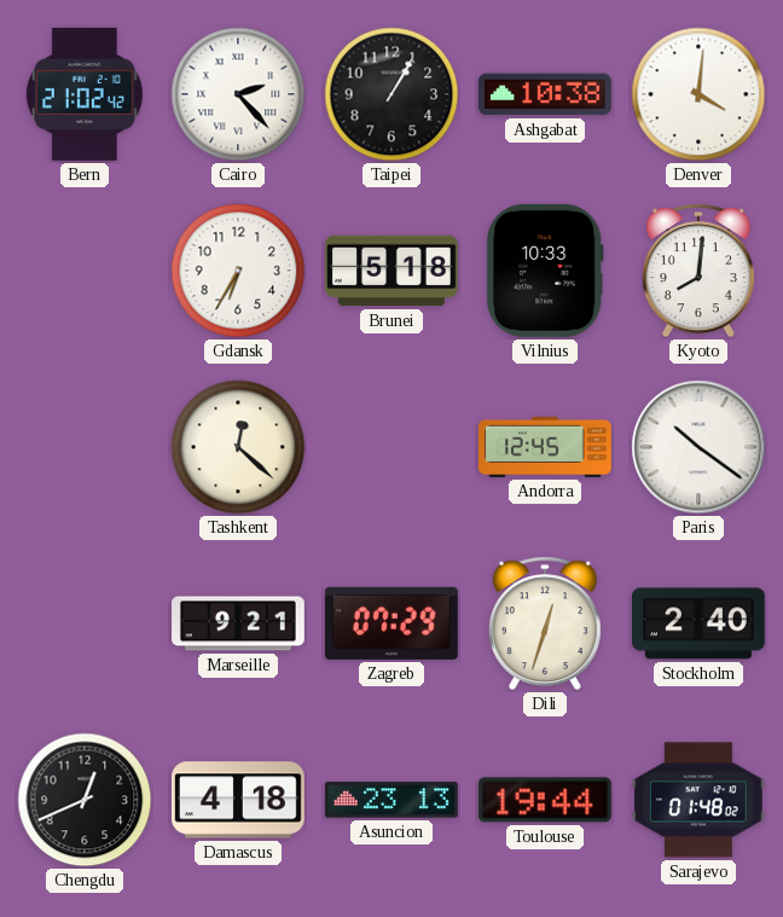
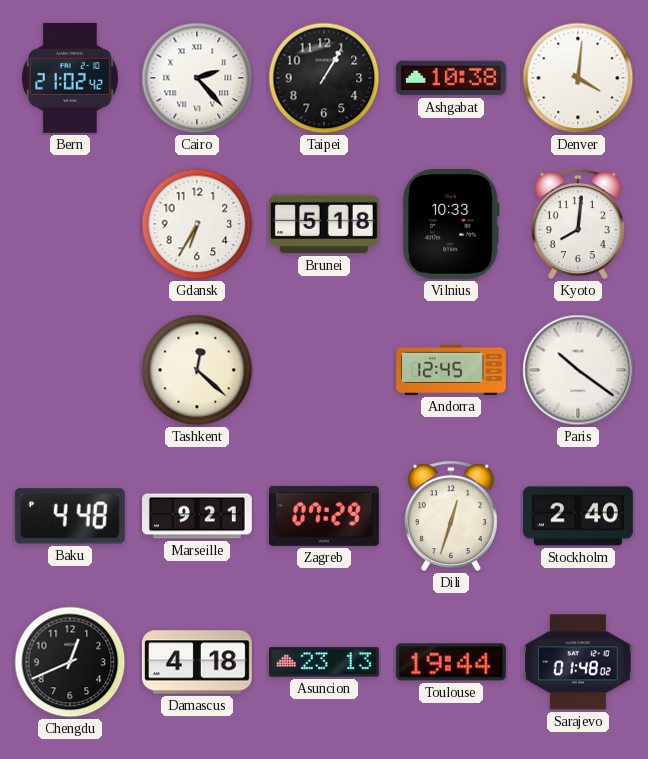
Baku: none -> 4:48 (70, 516)
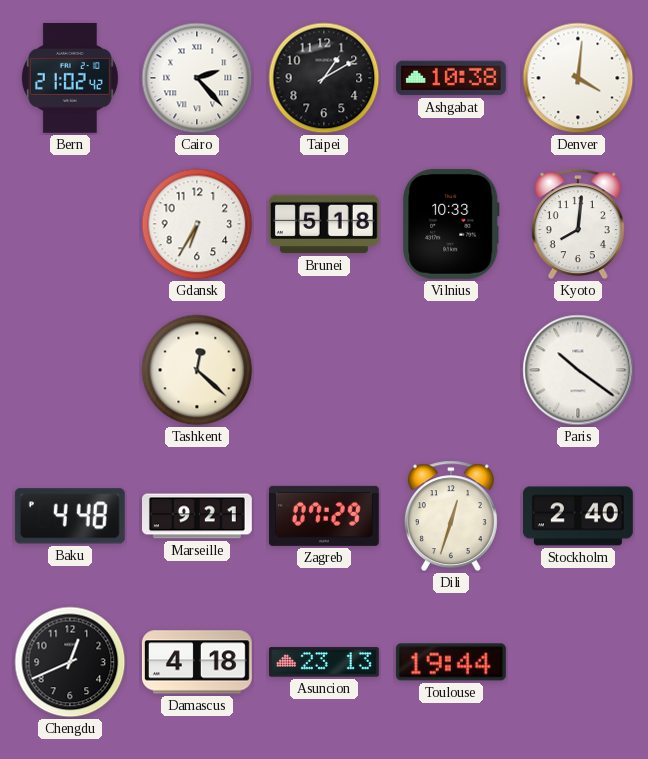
Taipei: 1:05 -> 1:10 (324, 78)
Andorra: 12:45 -> none (452, 370)
Sarajevo: 01:48 -> none (578, 662)
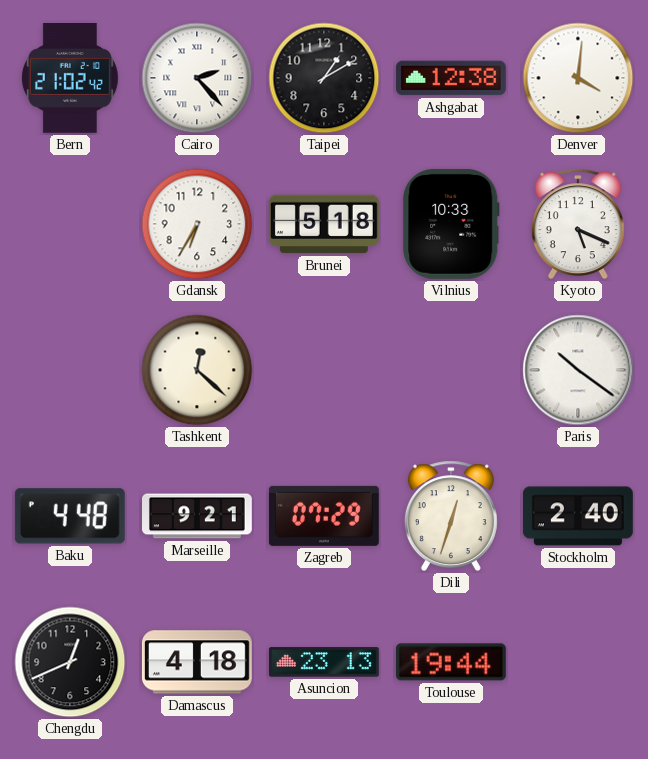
Ashgabat: 10:38 -> 12:38 (451, 78)
Kyoto: 8:01 -> 5:19 (578, 224)
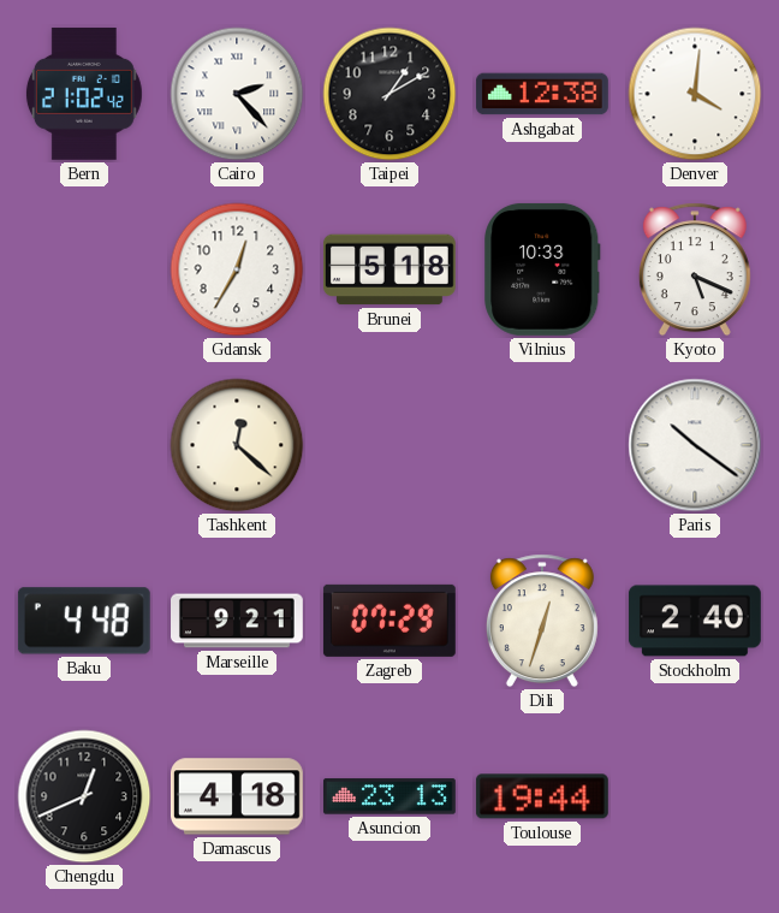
Gdansk: 6:35 -> 12:35 (237, 269)
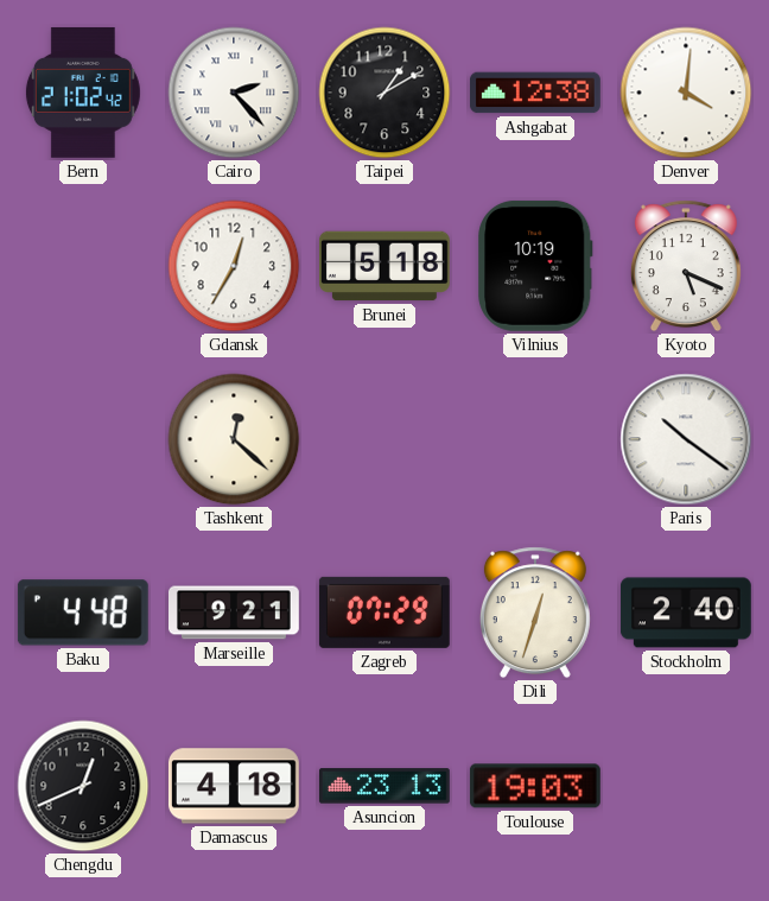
Vilnius: 10:33 -> 10:19 (535, 266)
Toulouse: 19:44 -> 19:03 (535, 786)
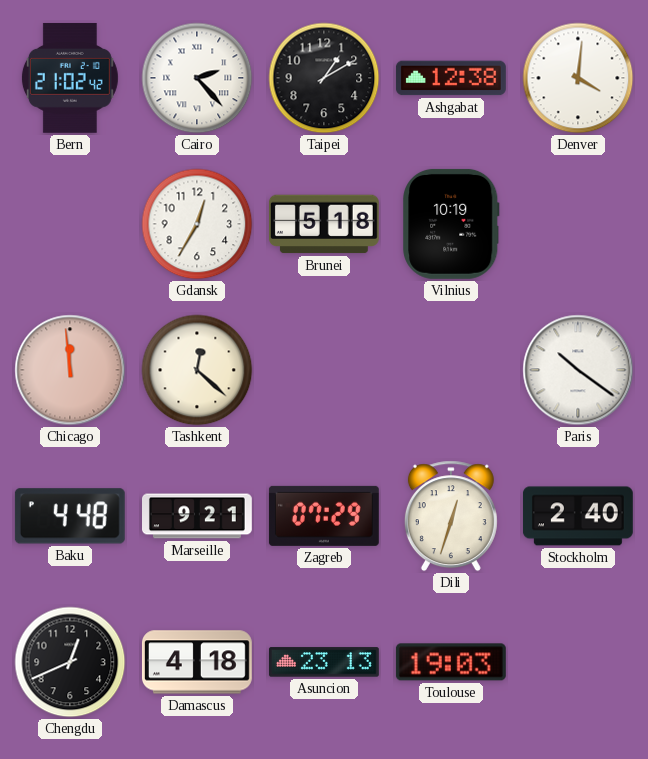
Kyoto: 5:19 -> none (686, 266)
Chicago: none -> 11:59 (70, 370)
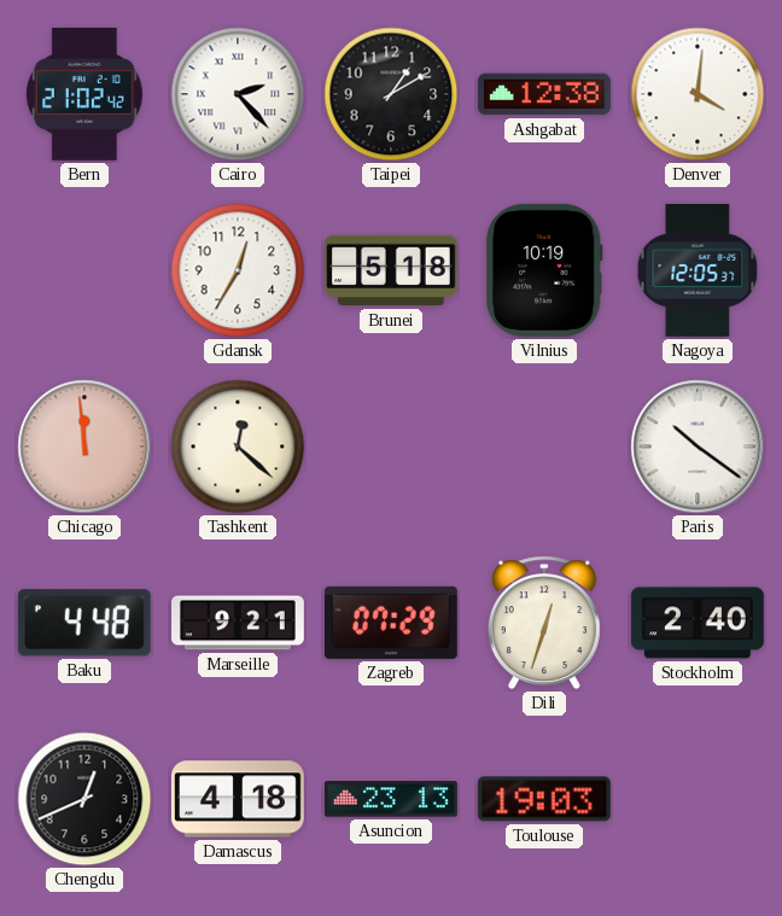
Nagoya: none -> 12:05 (698, 270)
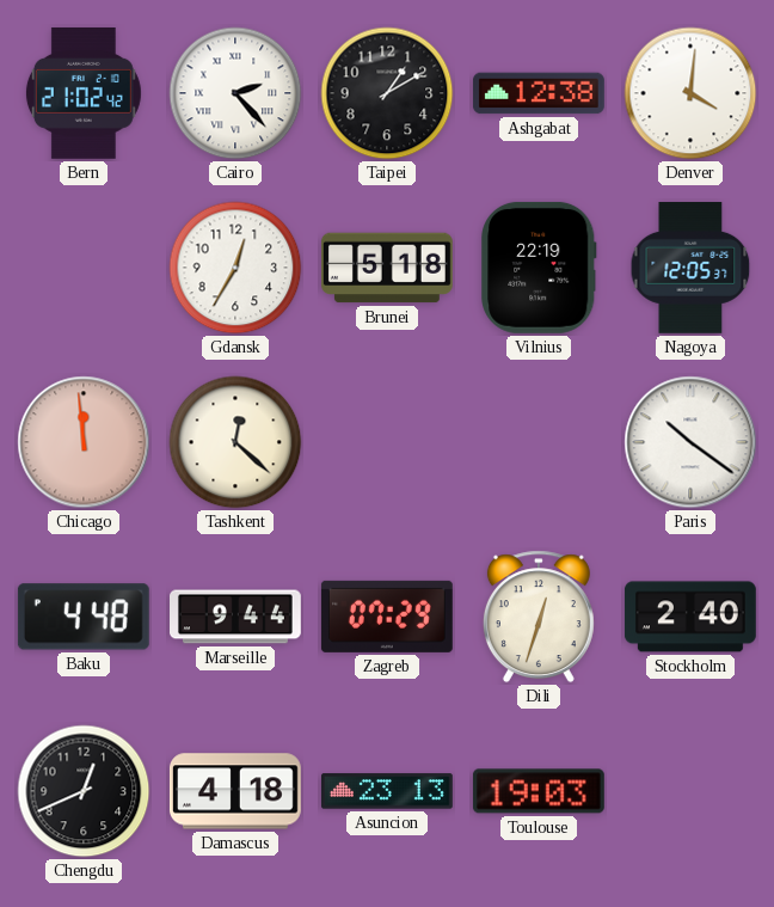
Vilnius: 10:19 -> 22:19 (539, 268)
Marseille: 9:21 -> 9:44 (236, 617)
